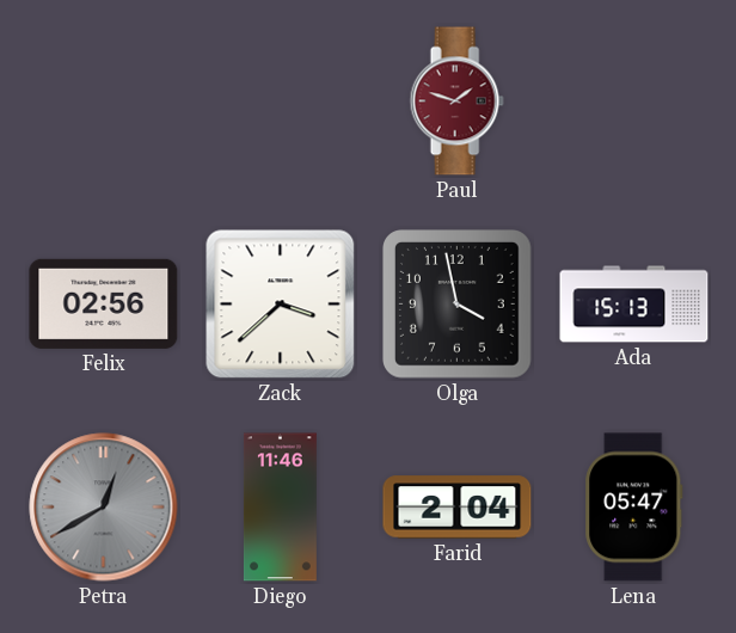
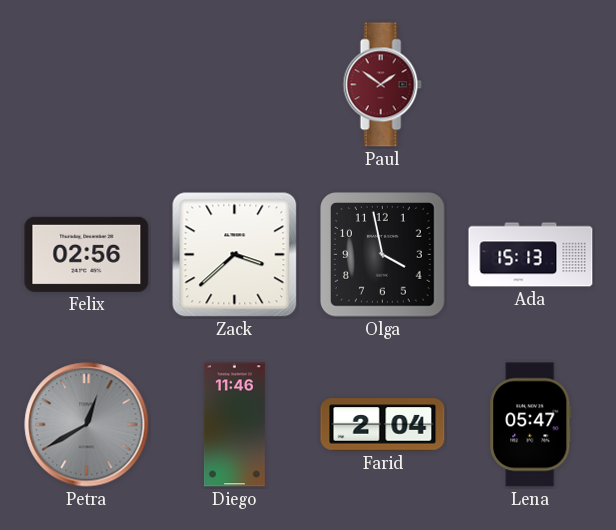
Paul: 1:48 -> 1:51 (382, 85)
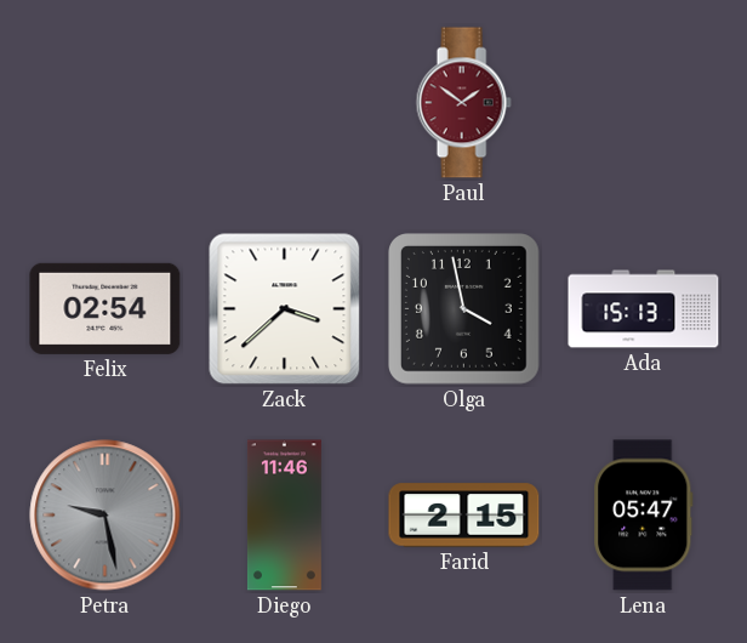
Felix: 02:56 -> 02:54 (106, 308)
Petra: 12:40 -> 9:28 (106, 516)
Farid: 2:04 -> 2:15 (464, 516)
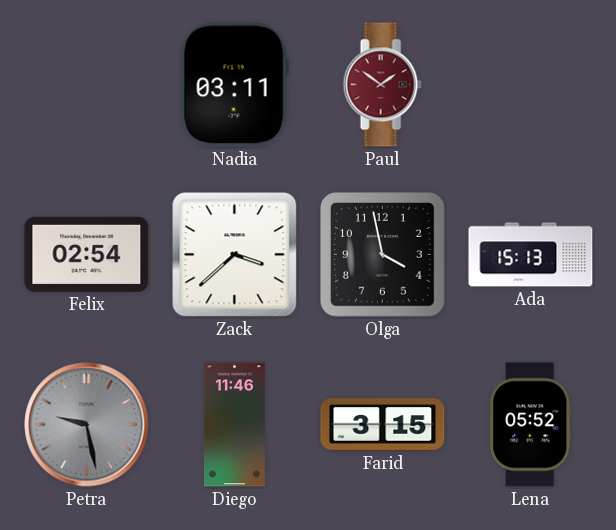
Nadia: none -> 03:11 (234, 85)
Farid: 2:15 -> 3:15 (383, 425)
Lena: 05:47 -> 05:52 (531, 425)
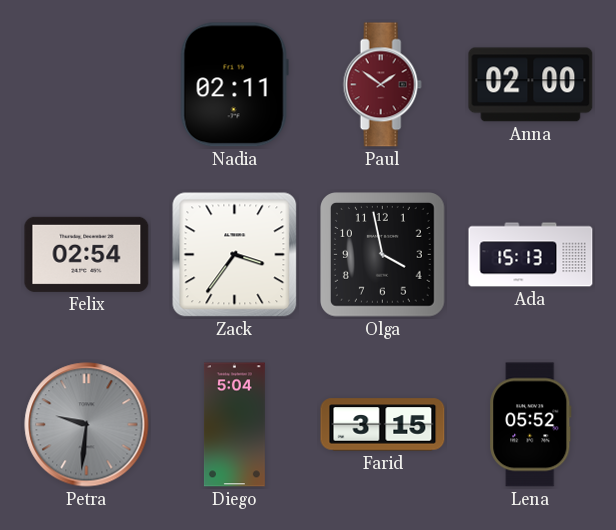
Nadia: 03:11 -> 02:11 (234, 85)
Anna: none -> 02:00 (531, 85)
Zack: 3:38 -> 3:36 (235, 255)
Petra: 9:28 -> 9:31 (87, 425)
Diego: 11:46 -> 5:04 (234, 425)
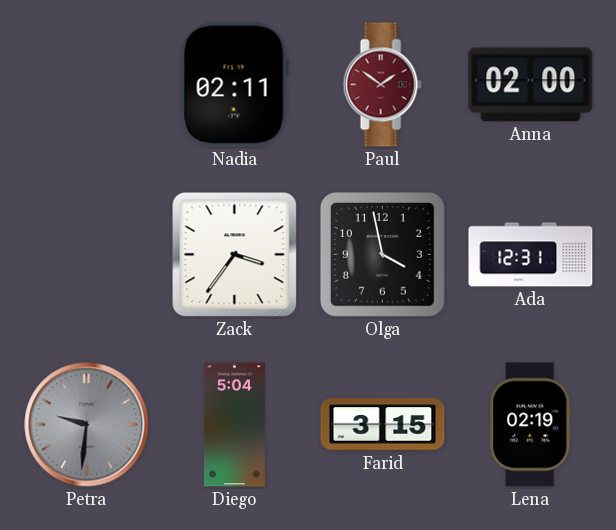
Felix: 02:54 -> none (87, 254)
Ada: 15:13 -> 12:31 (531, 255)
Lena: 05:52 -> 02:19 (531, 425)
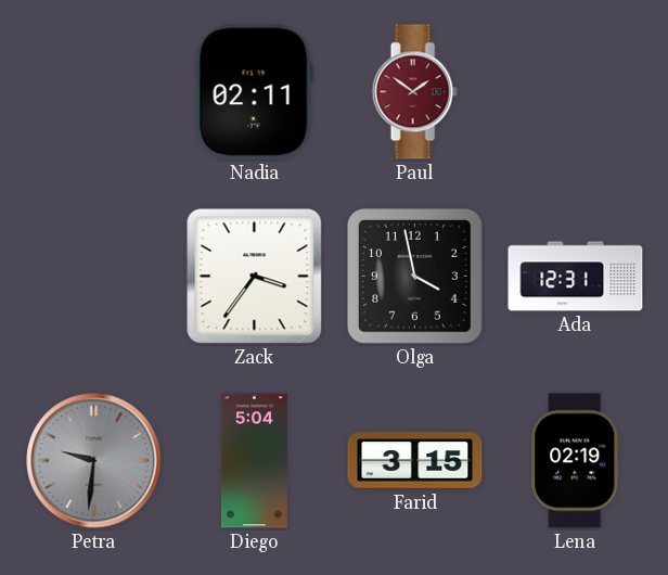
Anna: 02:00 -> none (531, 85)
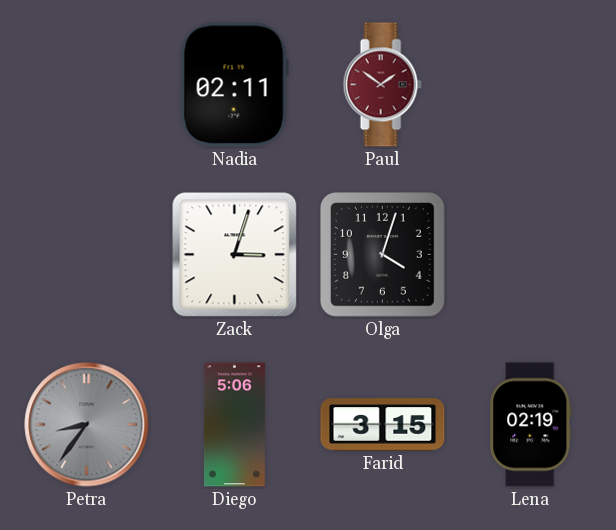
Zack: 3:36 -> 3:03 (235, 255)
Olga: 3:58 -> 4:03 (383, 255)
Ada: 12:31 -> none (576, 277)
Petra: 9:31 -> 8:36 (87, 425)
Diego: 5:04 -> 5:06 (234, 425)
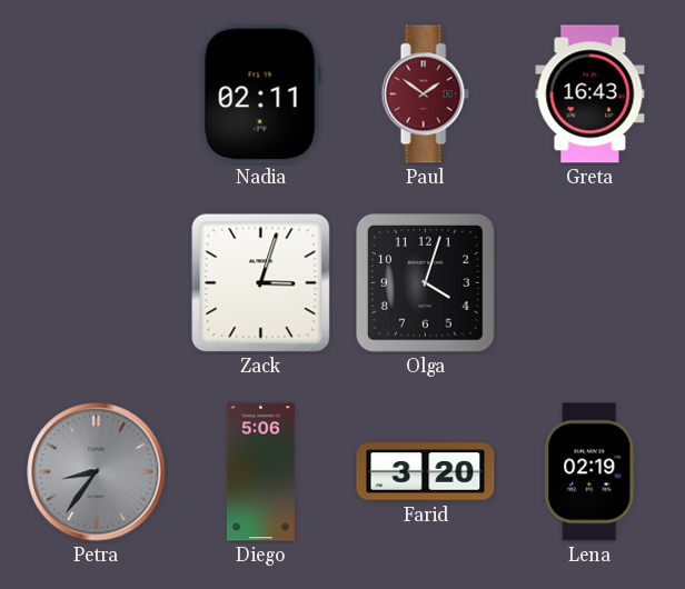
Greta: none -> 16:43 (590, 94)
Farid: 3:15 -> 3:20 (426, 472)
